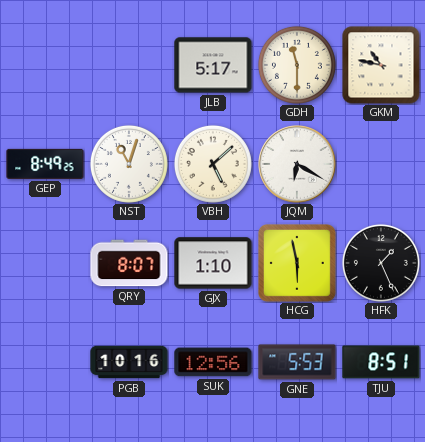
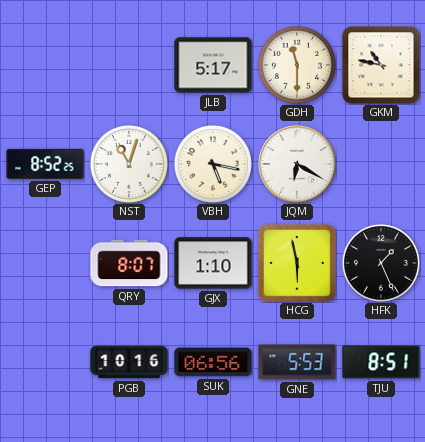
GEP: 8:49 -> 8:52 (45, 164)
VBH: 5:08 -> 5:17 (213, 164)
SUK: 12:56 -> 06:56 (213, 362)
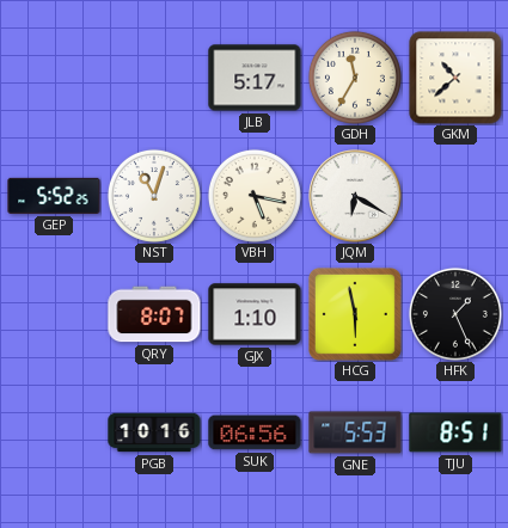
GDH: 11:30 -> 11:35 (355, 78)
GKM: 10:47 -> 10:38 (455, 78)
GEP: 8:52 -> 5:52 (54, 196)
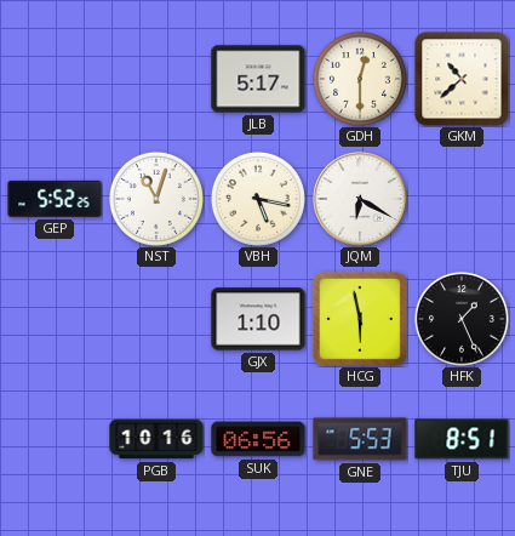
GDH: 11:35 -> 12:30 (360, 79)
QRY: 8:07 -> none (154, 314)
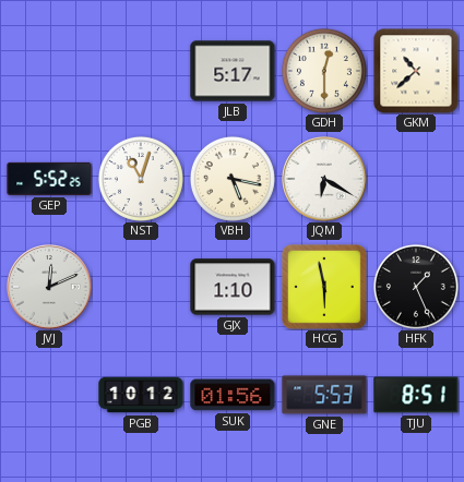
JVJ: none -> 12:11 (49, 287)
PGB: 10:16 -> 10:12 (141, 395)
SUK: 06:56 -> 01:56 (233, 395)
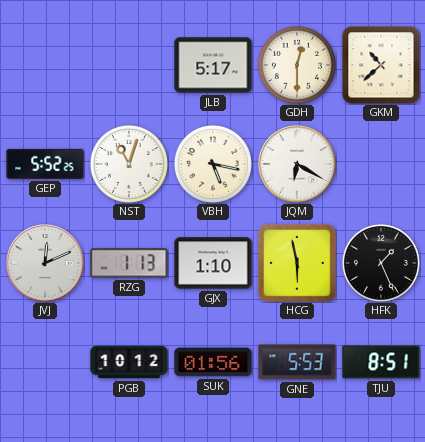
RZG: none -> 1:13 (129, 263)
